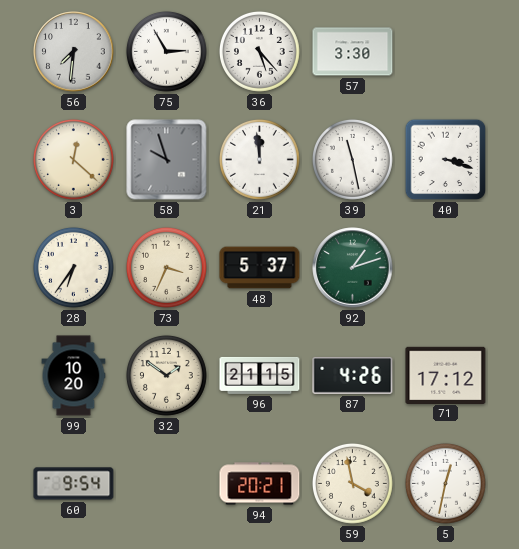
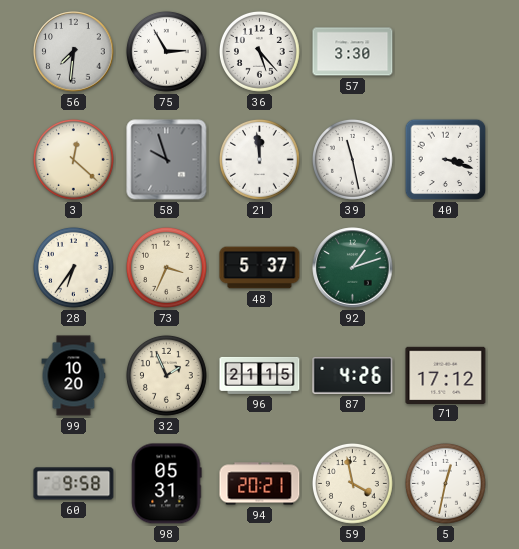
32: 1:51 -> 1:56 (166, 375)
60: 9:54 -> 9:58 (74, 484)
98: none -> 05:31 (167, 484)
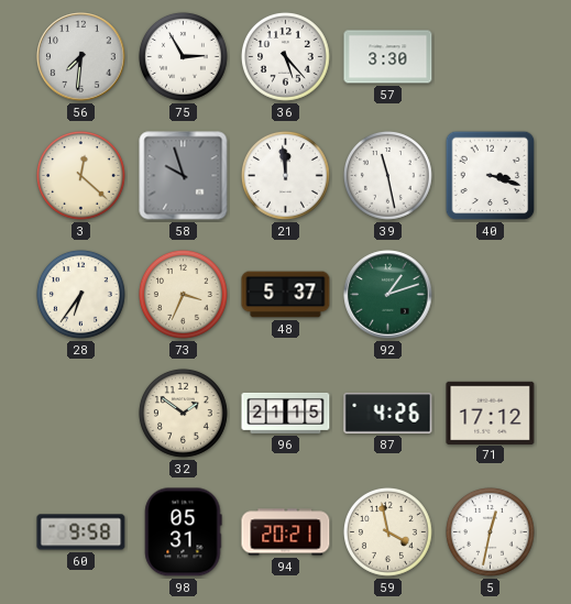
99: 10:20 -> none (74, 376)
32: 1:56 -> 1:51 (183, 413)
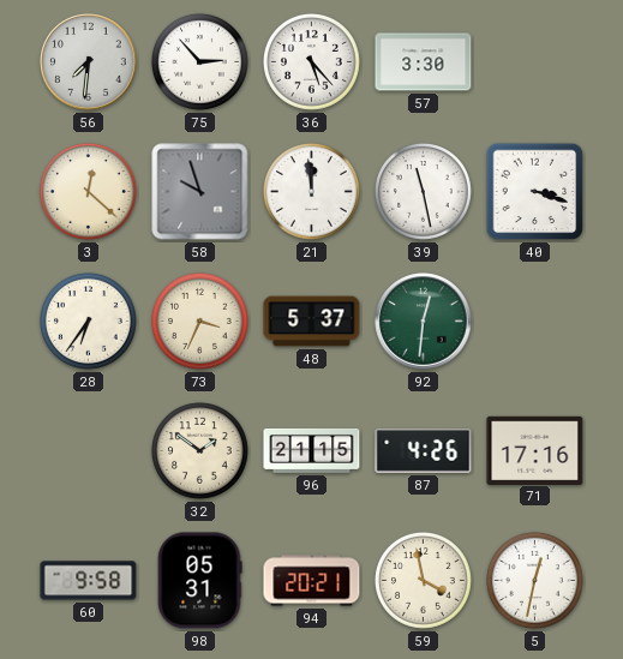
75: 2:55 -> 2:53 (199, 61)
92: 1:12 -> 12:31 (424, 322)
71: 17:12 -> 17:16 (535, 450)
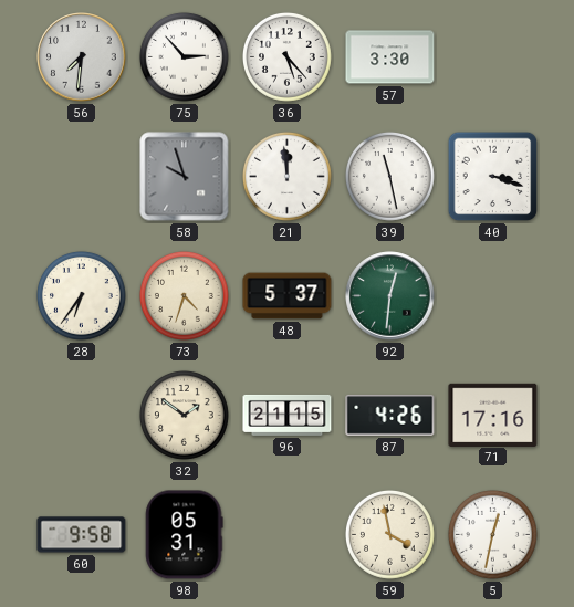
3: 12:22 -> none (88, 191)
73: 3:34 -> 4:33 (184, 295)
94: 20:21 -> none (312, 581)
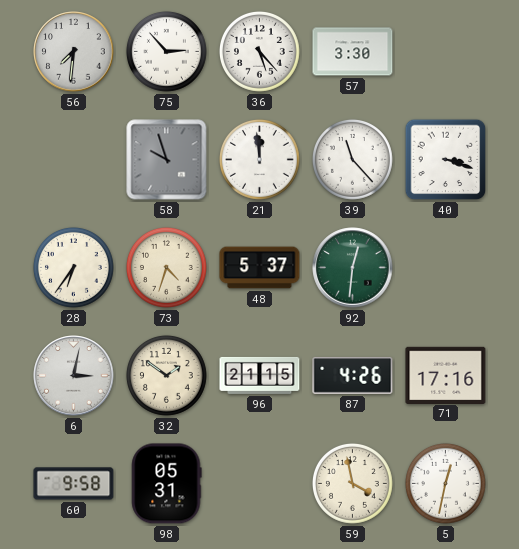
39: 11:28 -> 11:23 (352, 159)
6: none -> 3:02 (74, 376)
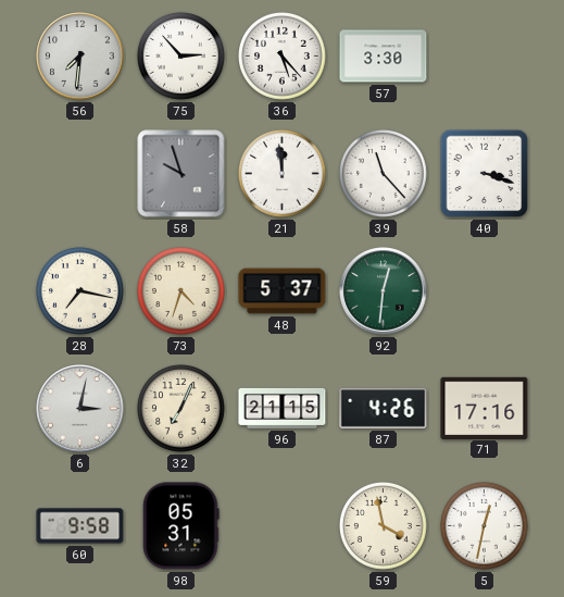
28: 6:36 -> 7:17 (79, 290)
32: 1:51 -> 7:04 (180, 408)
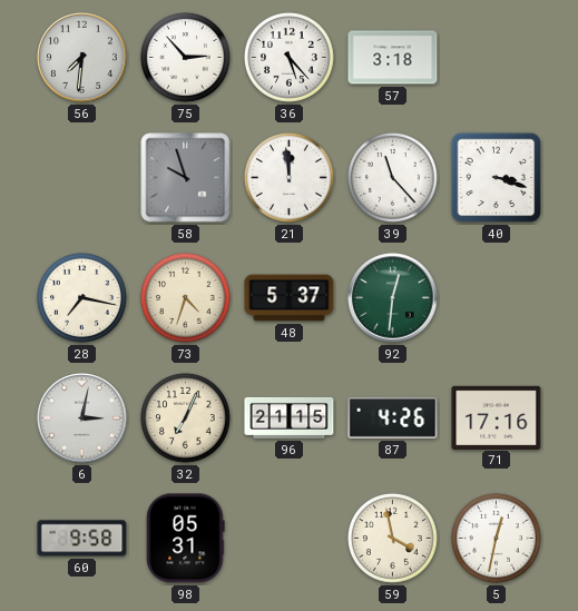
57: 3:30 -> 3:18 (393, 58)
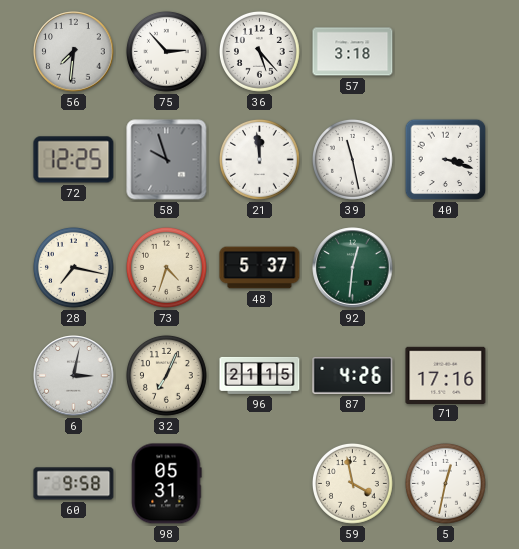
72: none -> 12:25 (74, 160)
39: 11:23 -> 11:28 (352, 159)
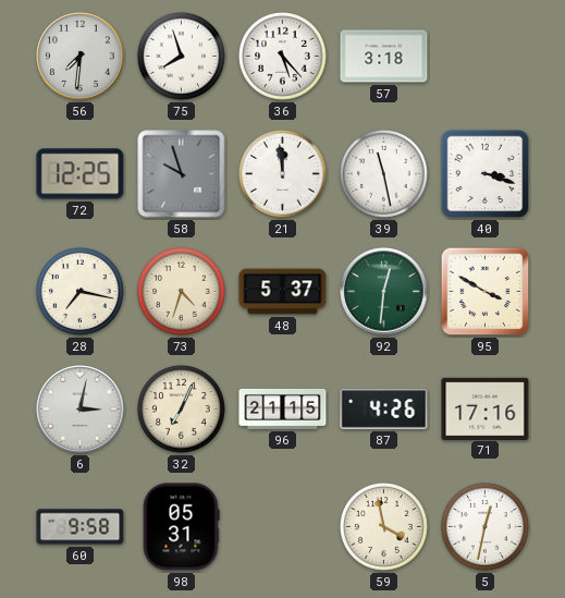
75: 2:53 -> 7:57 (181, 56)
95: none -> 3:50 (486, 292)
